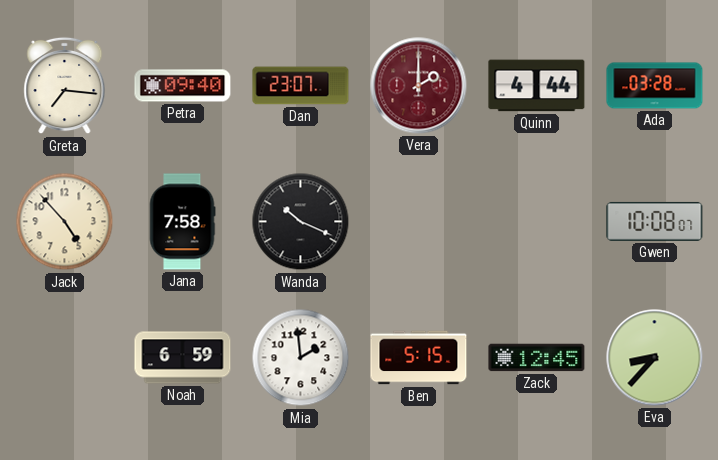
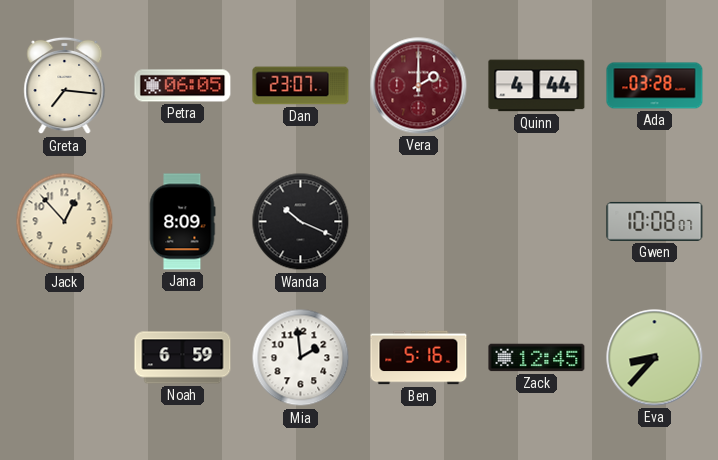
Petra: 09:40 -> 06:05 (183, 86)
Jack: 4:53 -> 12:53 (65, 222)
Jana: 7:58 -> 8:09 (182, 222)
Ben: 5:15 -> 5:16 (419, 358)
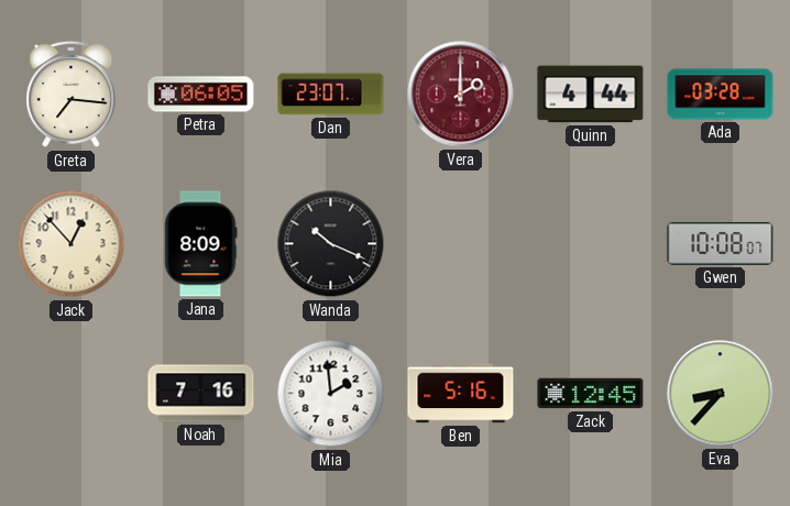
Noah: 6:59 -> 7:16 (201, 394)
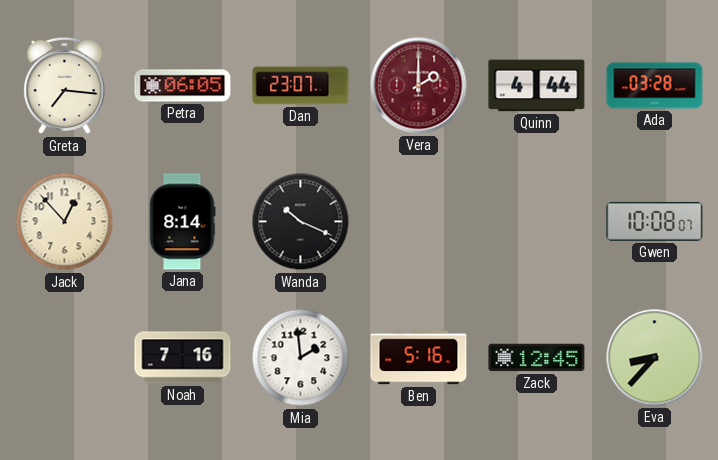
Jana: 8:09 -> 8:14 (182, 222)
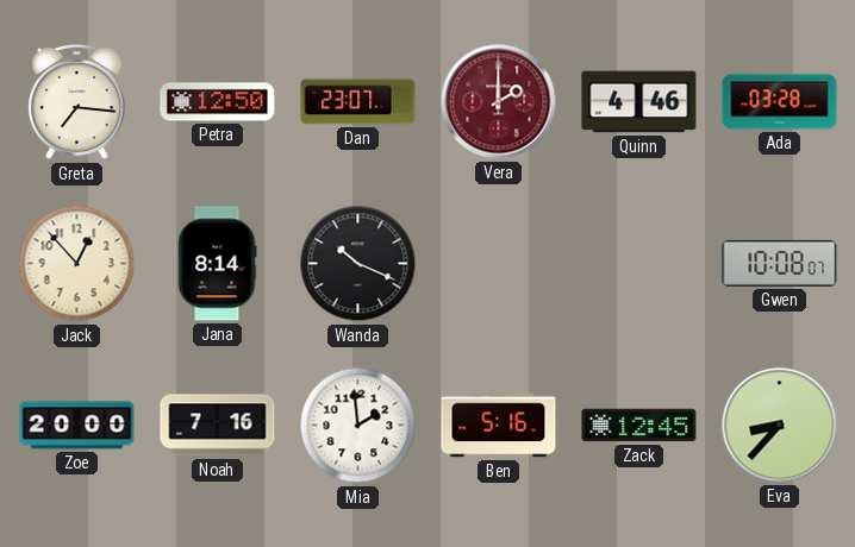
Petra: 06:05 -> 12:50 (218, 102)
Quinn: 4:44 -> 4:46 (639, 102)
Zoe: none -> 20:00 (77, 426)
